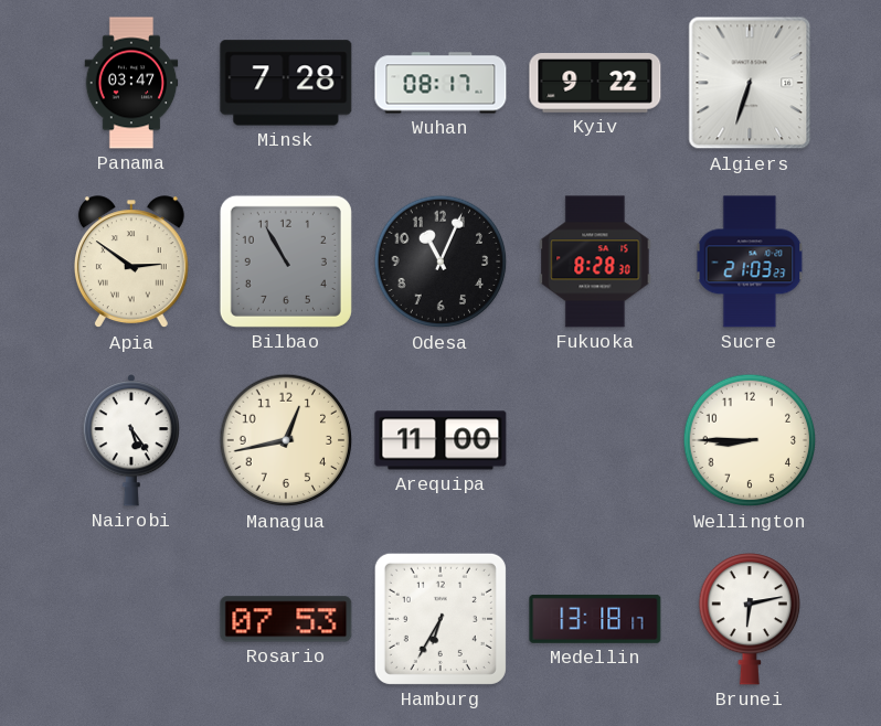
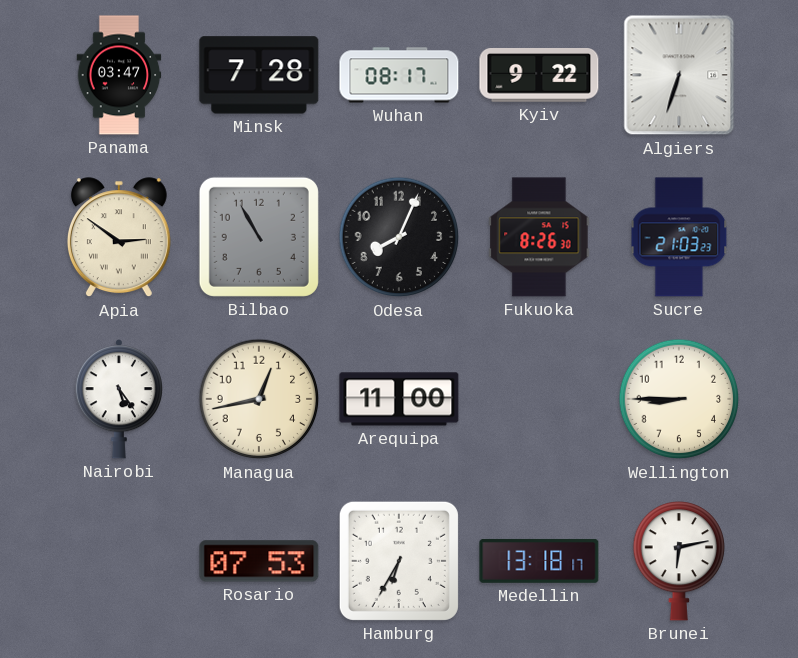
Odesa: 11:04 -> 8:04 (399, 237)
Fukuoka: 8:28 -> 8:26 (539, 237)
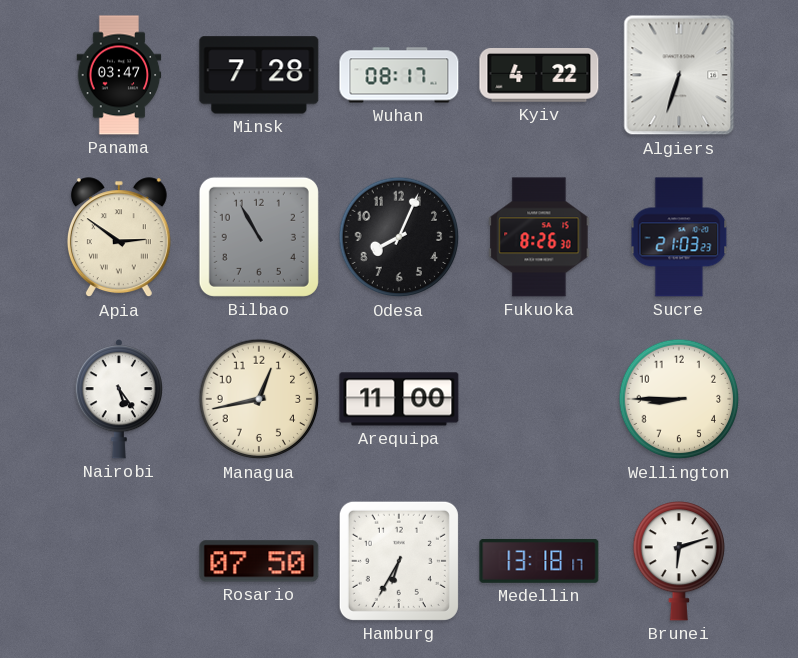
Kyiv: 9:22 -> 4:22 (539, 75)
Rosario: 07:53 -> 07:50 (259, 561)
Brunei: 6:13 -> 6:12 (678, 561)
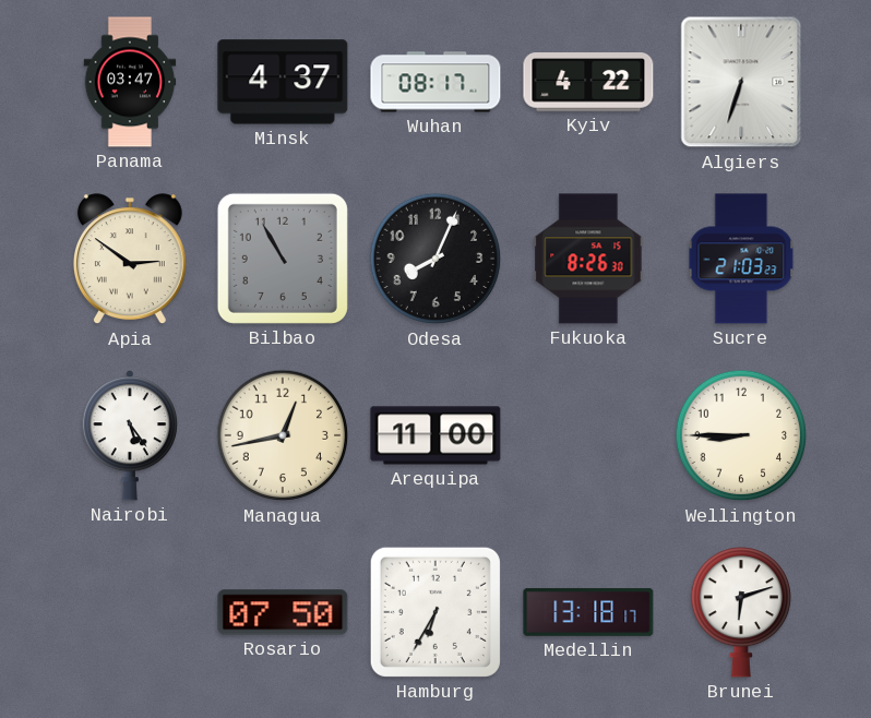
Minsk: 7:28 -> 4:37 (283, 82)
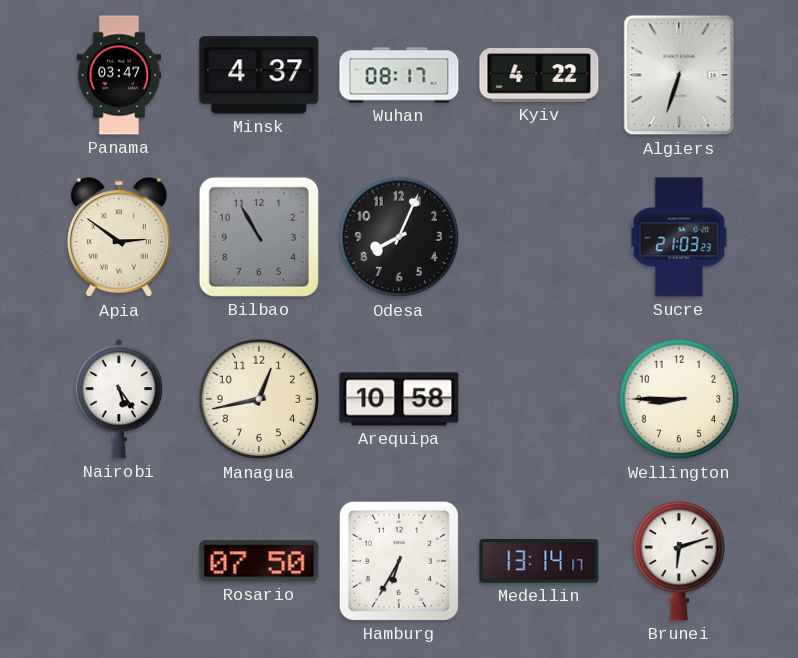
Fukuoka: 8:26 -> none (588, 259)
Arequipa: 11:00 -> 10:58 (399, 399)
Medellin: 13:18 -> 13:14 (539, 561)
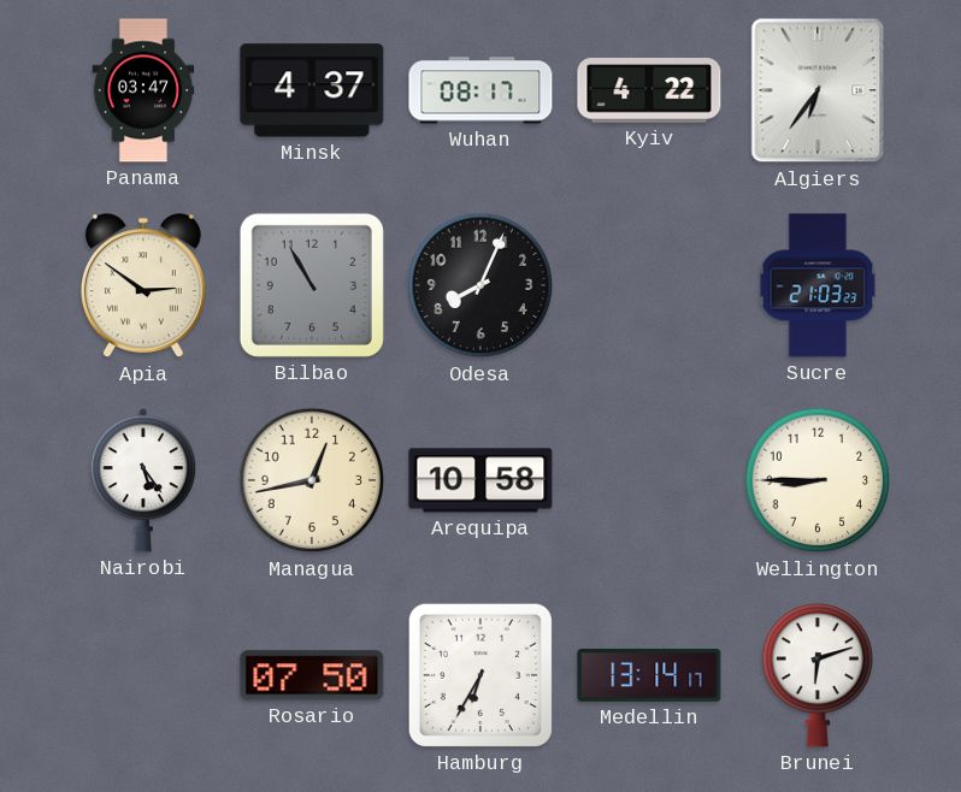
Algiers: 6:33 -> 6:36 (818, 90)
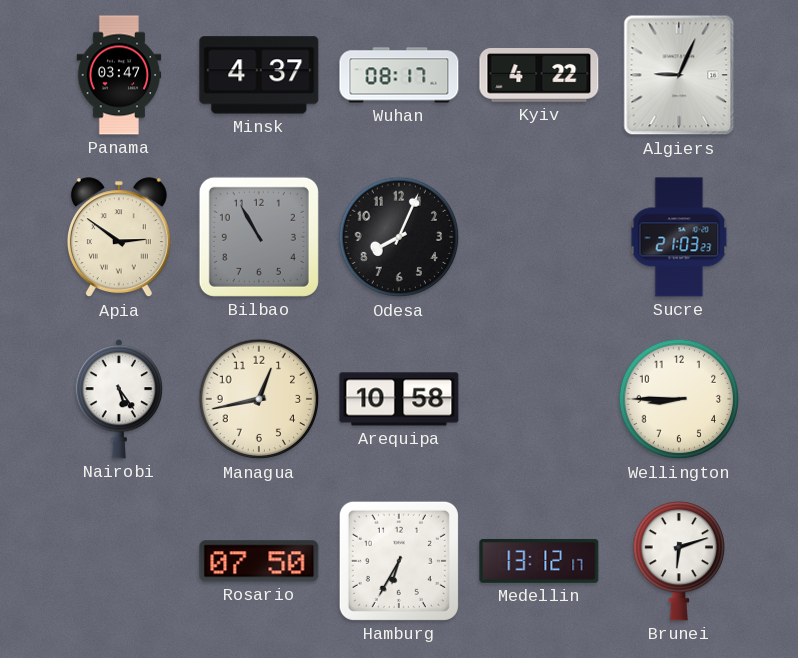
Algiers: 6:36 -> 9:04 (679, 75)
Medellin: 13:14 -> 13:12 (539, 561)
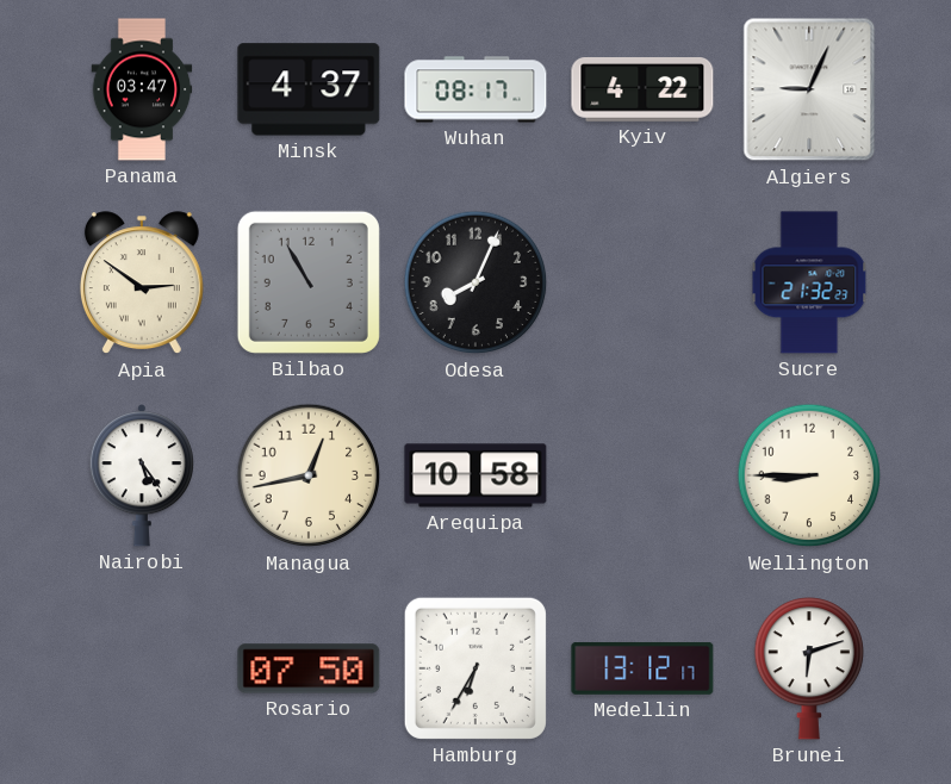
Sucre: 21:03 -> 21:32 (809, 282)
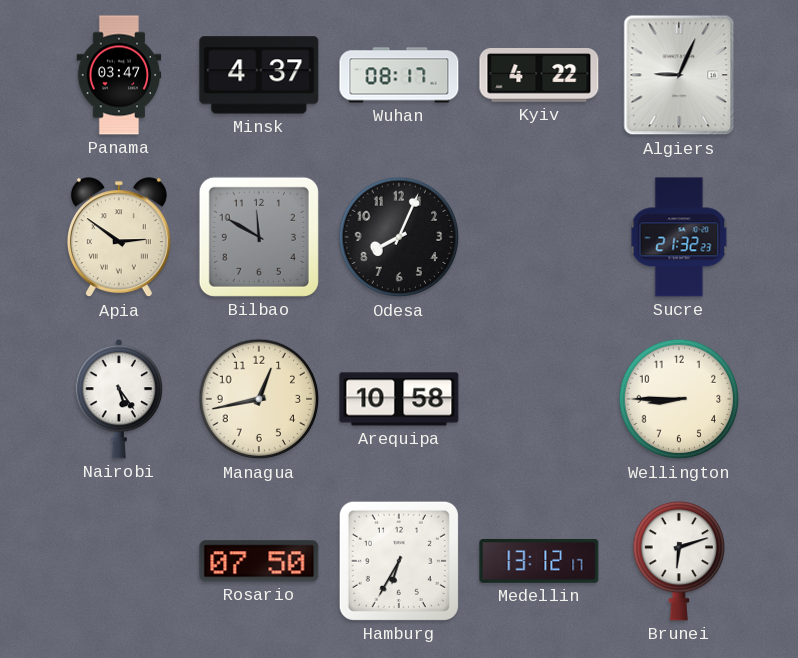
Bilbao: 10:55 -> 11:50 (259, 237)
